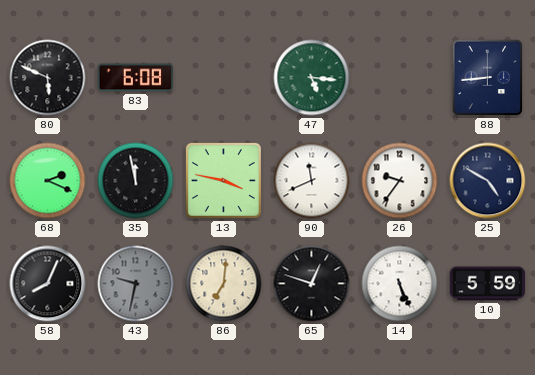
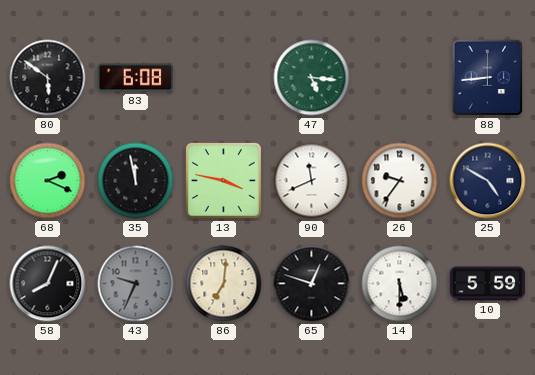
80: 5:49 -> 5:51 (48, 78)
43: 9:32 -> 9:34 (136, 284)
14: 5:26 -> 5:30 (400, 284)
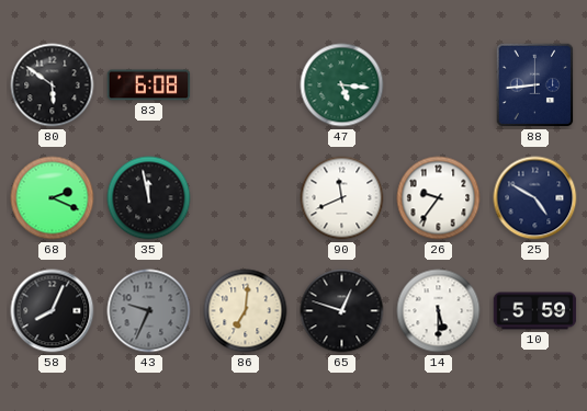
13: 3:47 -> none (223, 180)
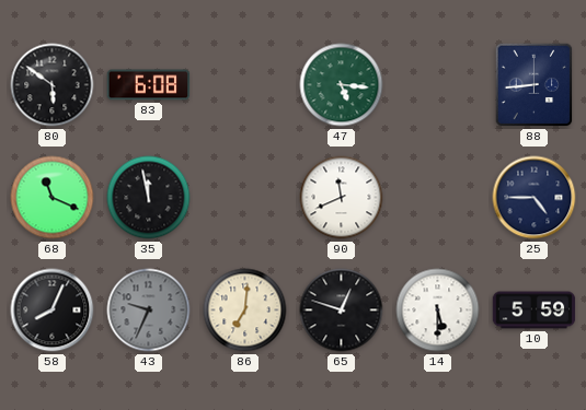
68: 2:19 -> 11:19 (53, 198)
26: 9:36 -> none (439, 198)
25: 4:50 -> 4:45 (535, 198)
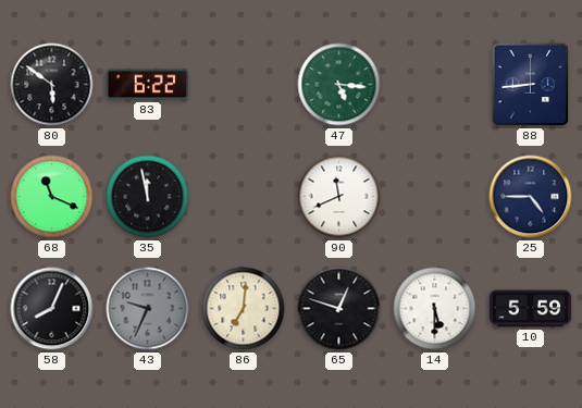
83: 6:08 -> 6:22 (148, 85)
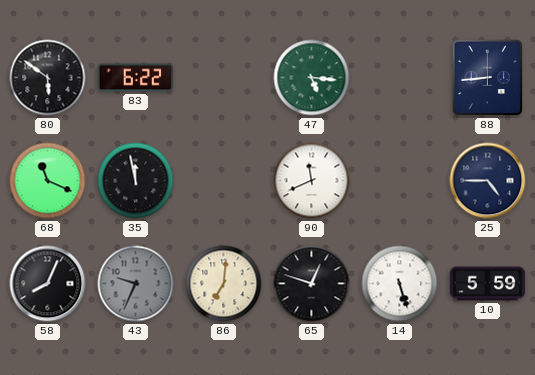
14: 5:30 -> 5:27 (400, 284)
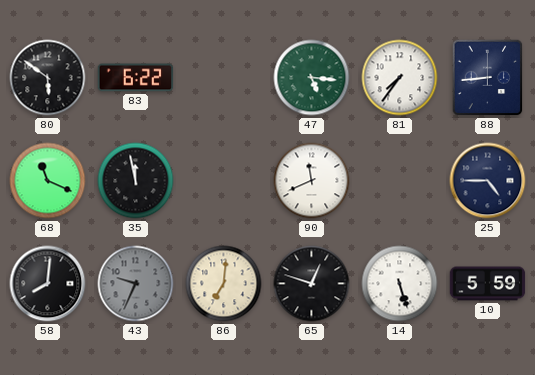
81: none -> 7:36 (400, 78)
58: 8:04 -> 8:01 (48, 284)
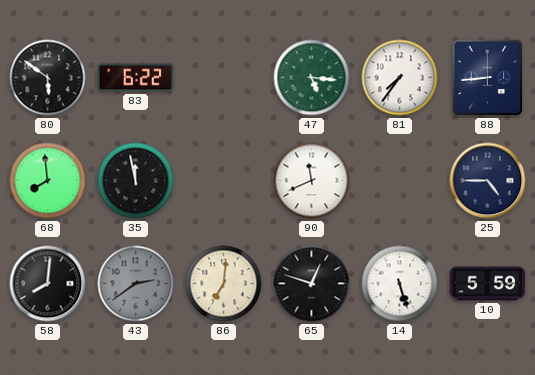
68: 11:19 -> 7:59 (48, 181)
43: 9:34 -> 2:39 (136, 284)
